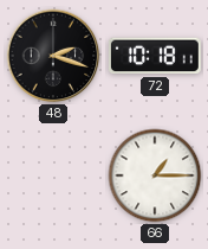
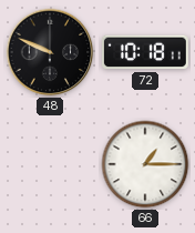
48: 2:18 -> 9:49 (50, 52)
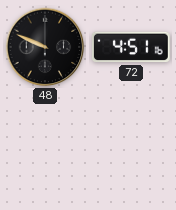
72: 10:18 -> 4:51 (131, 47)
66: 1:15 -> none (145, 164)
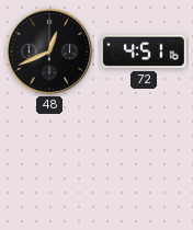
48: 9:49 -> 12:41 (49, 51)
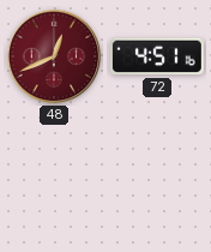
48 dial: black -> burgundy (54, 56)
